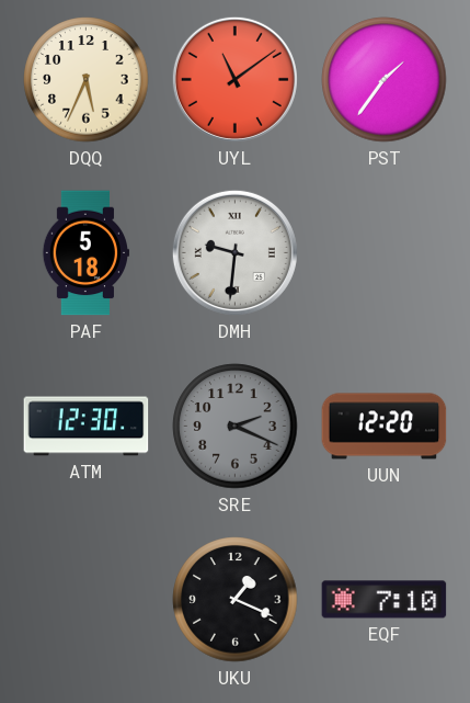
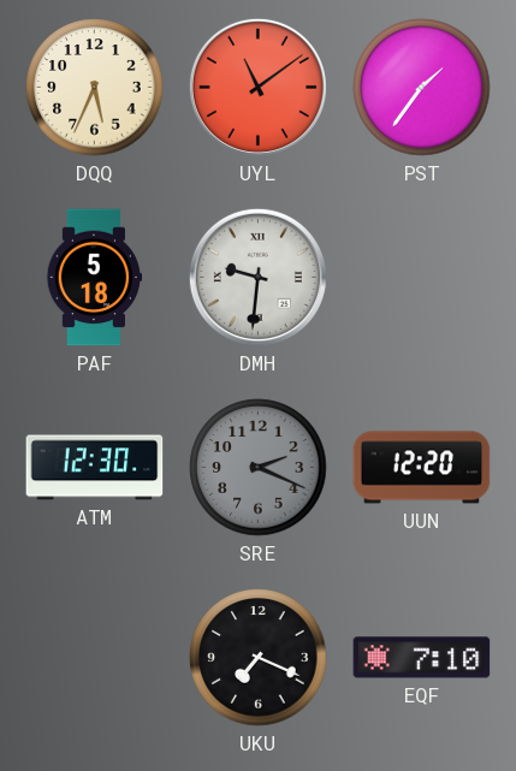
UKU: 1:19 -> 7:19 (259, 658)
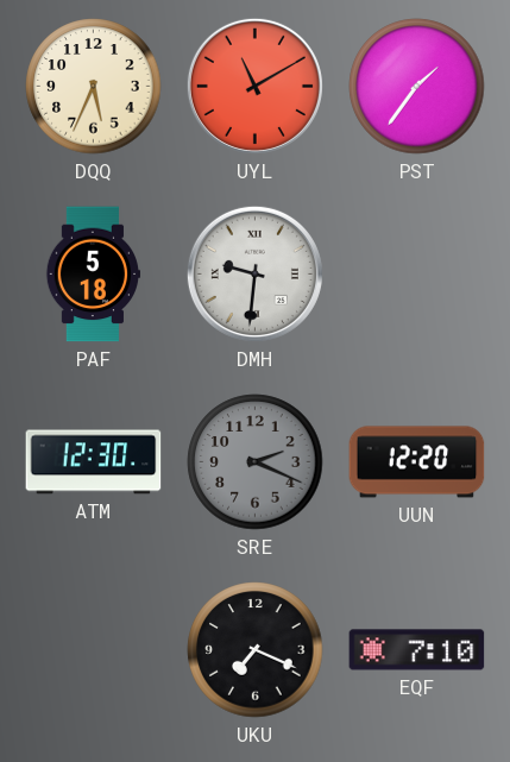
UYL: 11:09 -> 11:10 (254, 86)
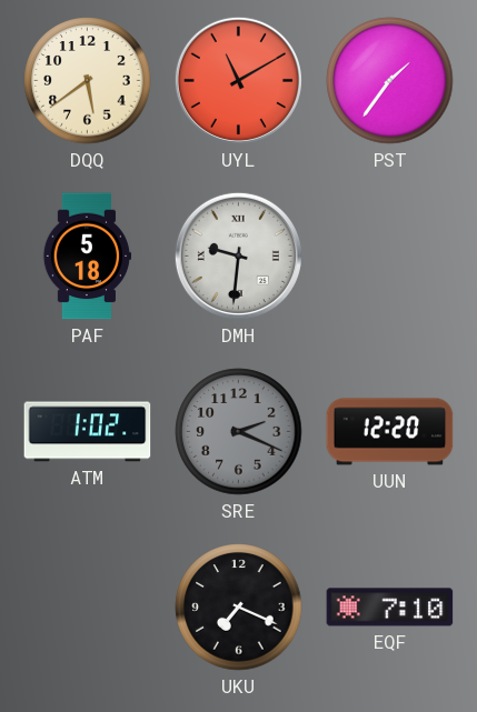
DQQ: 5:34 -> 5:39 (88, 81)
ATM: 12:30 -> 1:02 (88, 432)
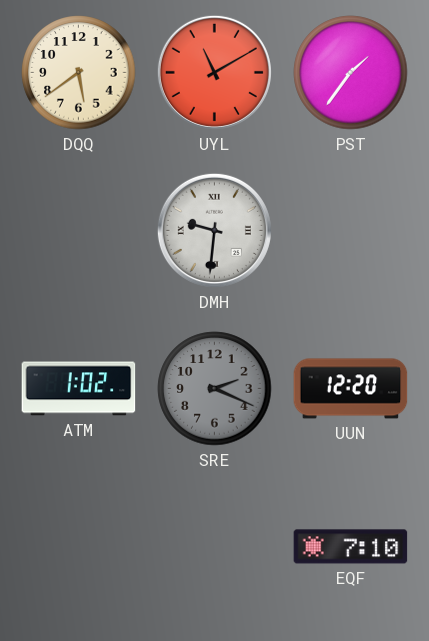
PAF: 5:18 -> none (86, 257)
UKU: 7:19 -> none (239, 608)
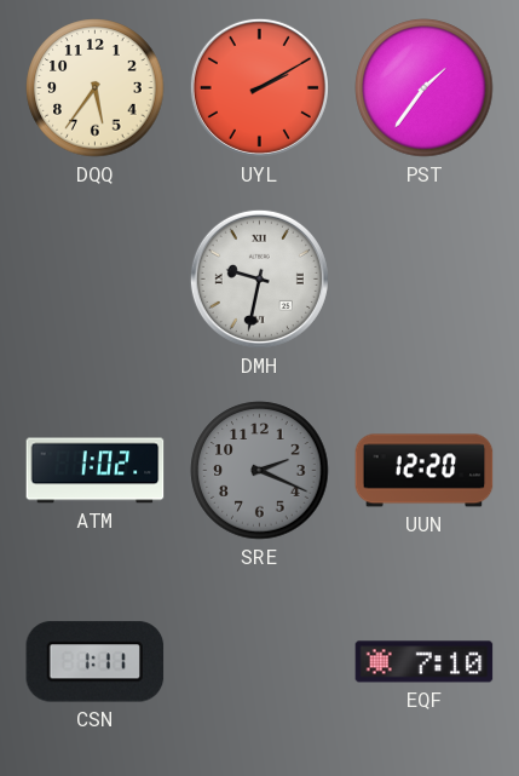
DQQ: 5:39 -> 5:36 (96, 88)
UYL: 11:10 -> 2:10 (259, 87)
DMH: 9:31 -> 9:32 (259, 278)
CSN: none -> 1:11 (96, 662)
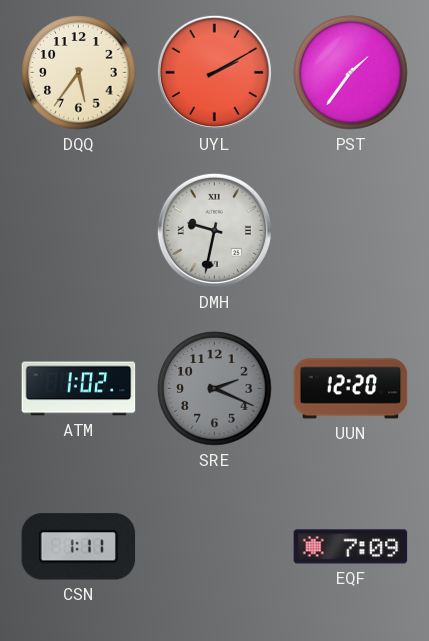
EQF: 7:10 -> 7:09 (351, 547)
